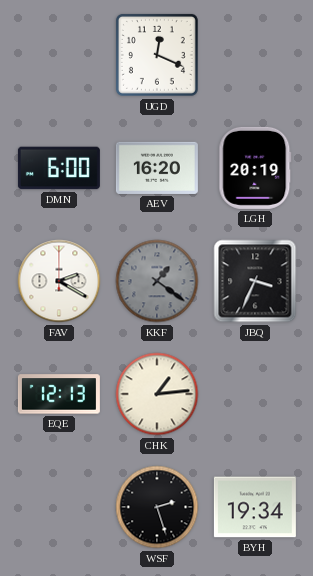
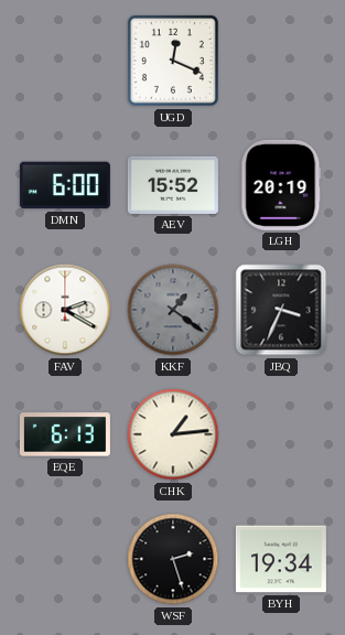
AEV: 16:20 -> 15:52 (173, 185)
EQE: 12:13 -> 6:13 (65, 434)
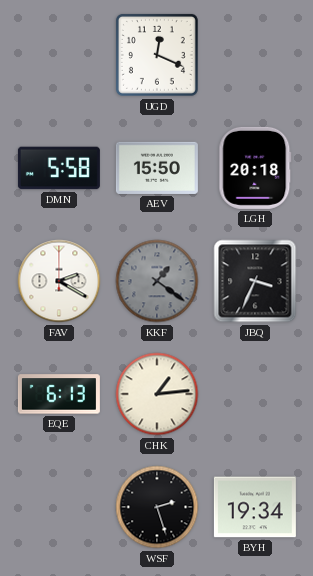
DMN: 6:00 -> 5:58 (59, 168)
AEV: 15:52 -> 15:50 (157, 168)
LGH: 20:19 -> 20:18 (255, 168)
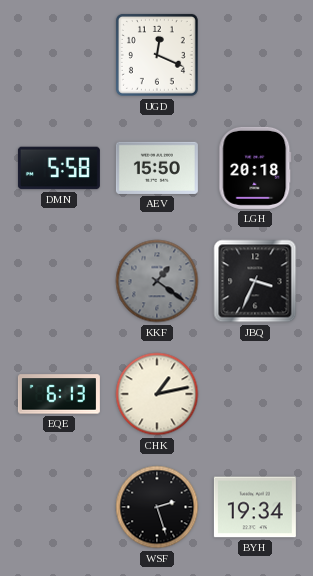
FAV: 2:20 -> none (59, 281)
CHK: 1:14 -> 1:13 (157, 394)
